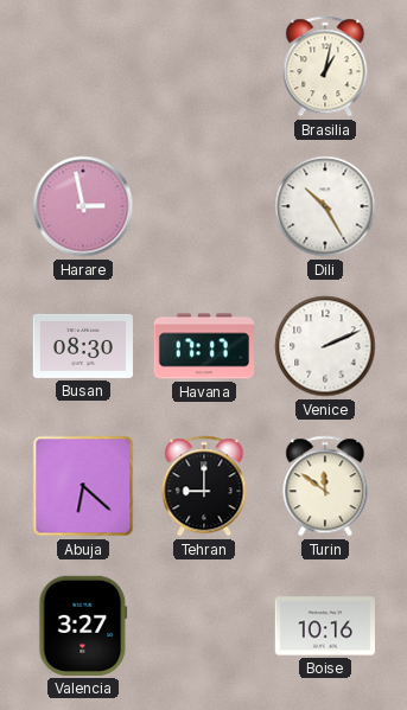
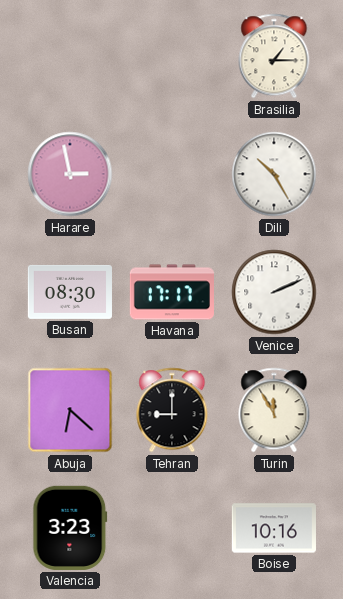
Brasilia: 1:02 -> 1:15 (274, 56)
Turin: 11:51 -> 11:55 (274, 410)
Valencia: 3:27 -> 3:23 (70, 528)
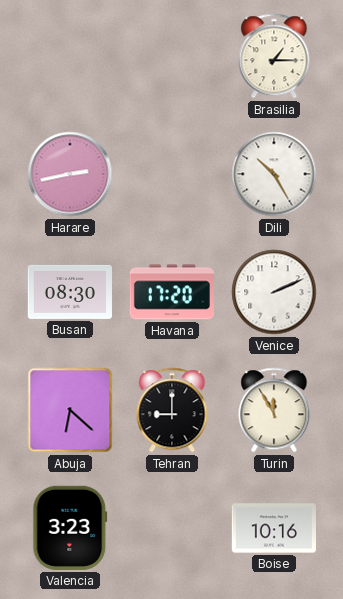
Harare: 2:58 -> 2:43 (70, 174)
Havana: 17:17 -> 17:20 (172, 292)
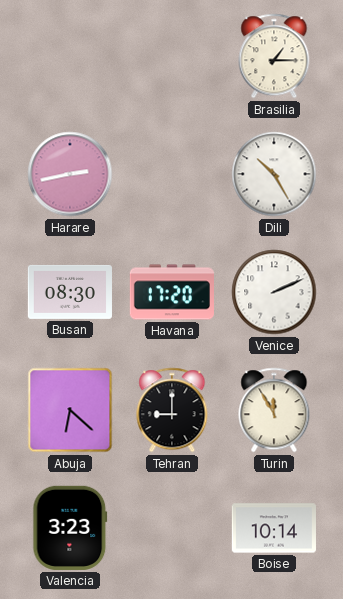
Boise: 10:16 -> 10:14 (274, 528)
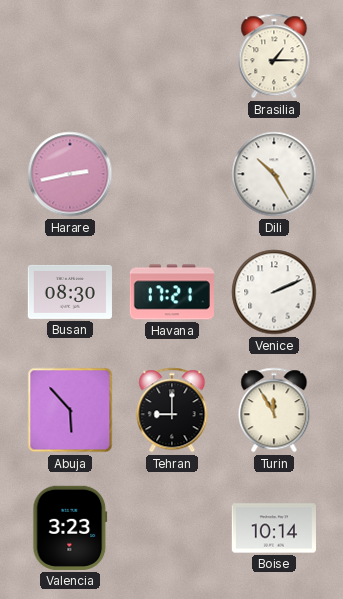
Havana: 17:20 -> 17:21 (172, 292)
Abuja: 6:22 -> 5:53 (70, 410)
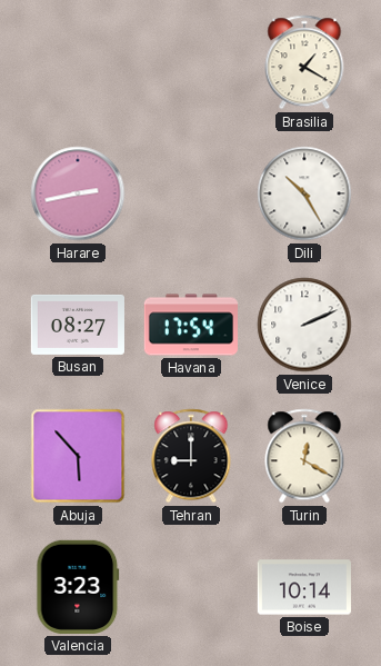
Brasilia: 1:15 -> 1:20 (304, 62)
Busan: 08:30 -> 08:27 (78, 325)
Havana: 17:21 -> 17:54 (191, 325)
Turin: 11:55 -> 12:20 (304, 456)
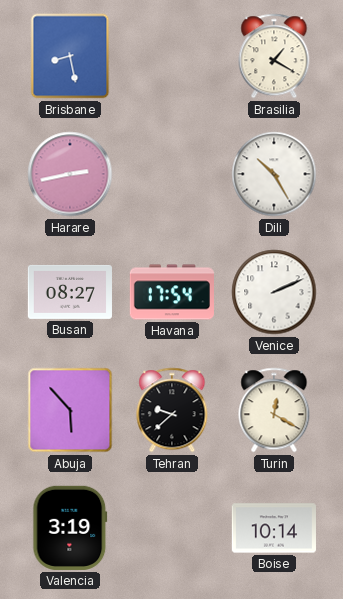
Brisbane: none -> 8:28 (70, 56)
Tehran: 9:00 -> 9:38 (172, 410)
Valencia: 3:23 -> 3:19 (70, 528)
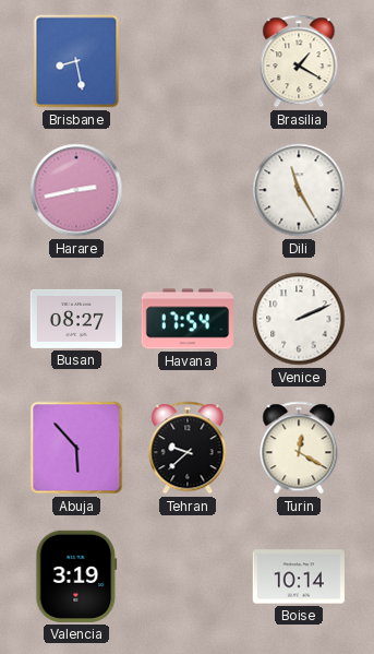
Dili: 10:25 -> 11:25 (299, 190)
